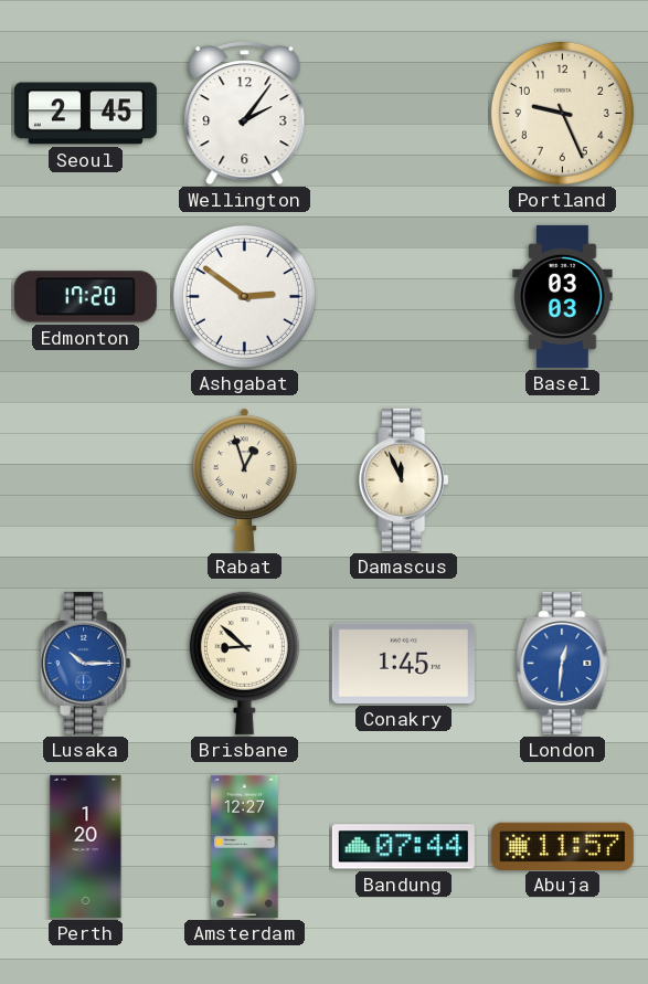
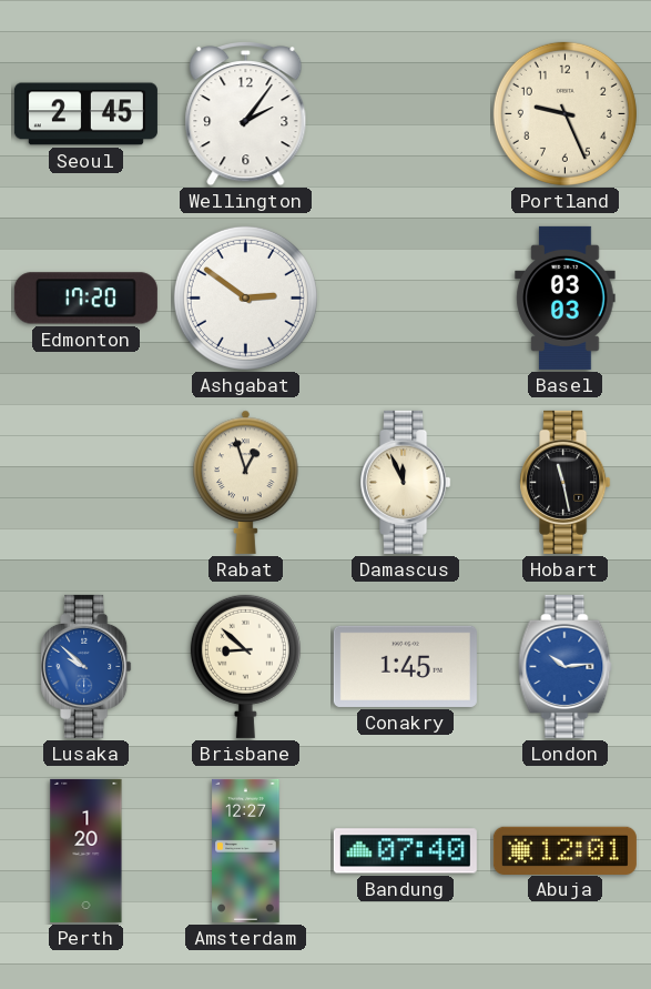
Hobart: none -> 11:28 (566, 482)
Lusaka: 10:15 -> 9:52 (87, 666)
London: 12:31 -> 10:14 (566, 666)
Bandung: 07:44 -> 07:40 (405, 851)
Abuja: 11:57 -> 12:01 (564, 850)
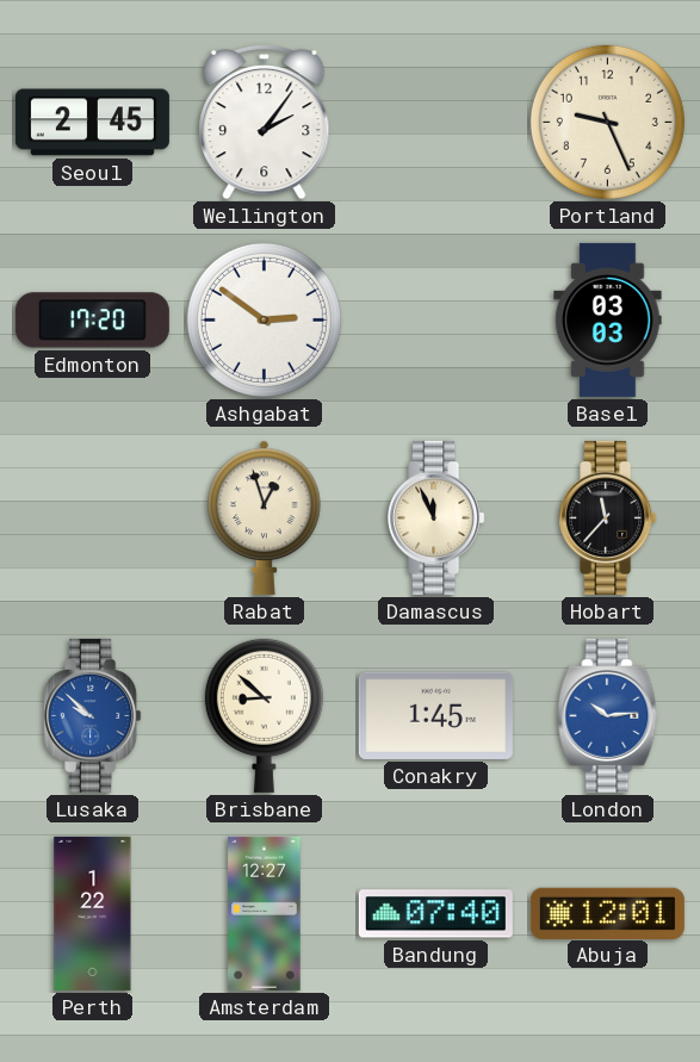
Hobart: 11:28 -> 11:37 (608, 517)
Perth: 1:20 -> 1:22 (93, 913)
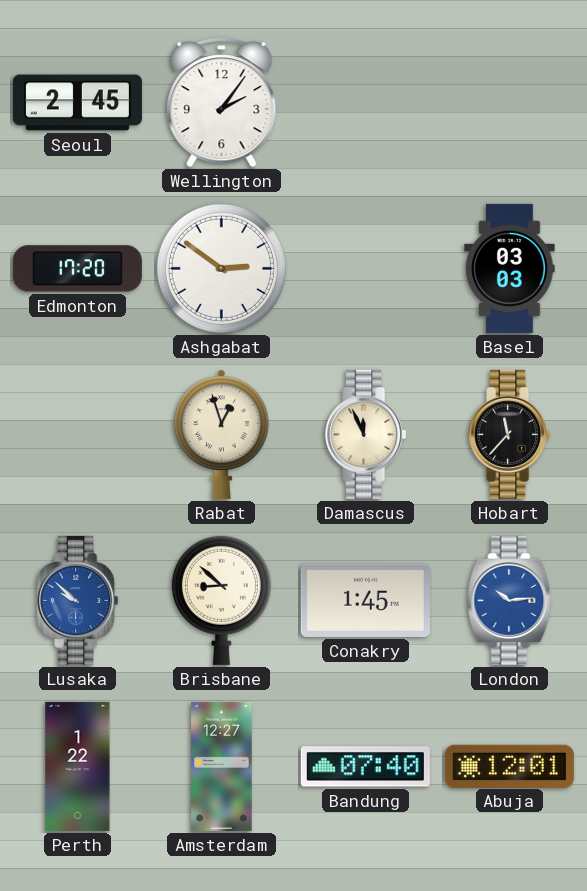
Portland: 9:26 -> none (607, 122)
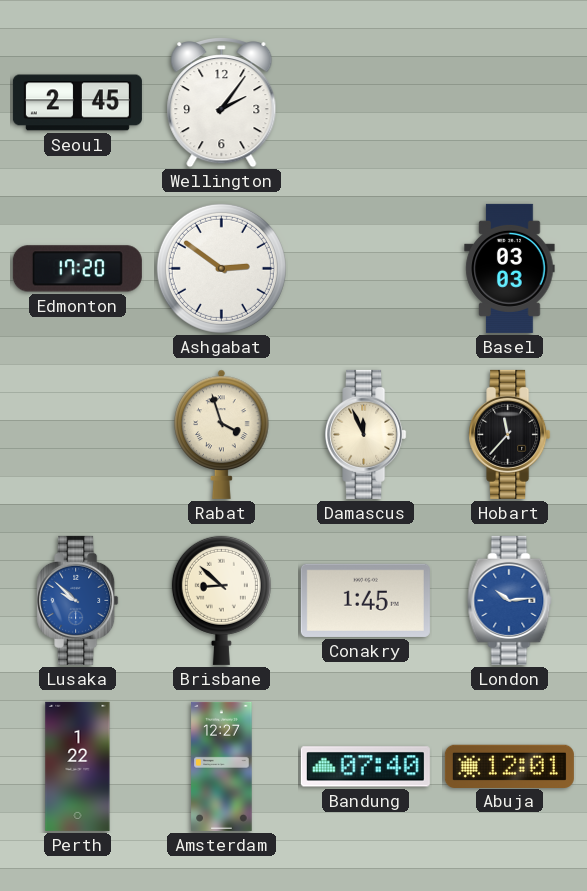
Rabat: 12:57 -> 3:57 (222, 434)
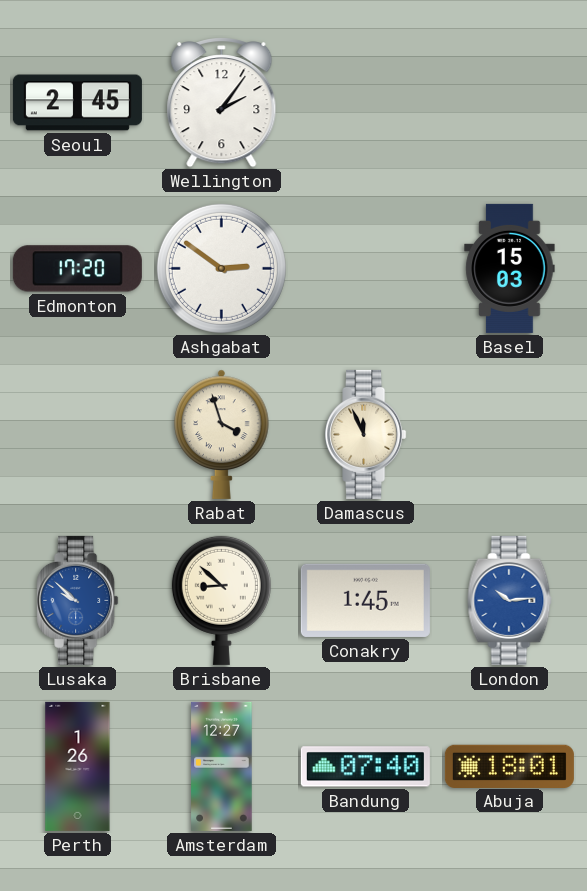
Basel: 03:03 -> 15:03 (510, 268)
Hobart: 11:37 -> none (510, 434)
Perth: 1:22 -> 1:26 (78, 766)
Abuja: 12:01 -> 18:01 (509, 766)
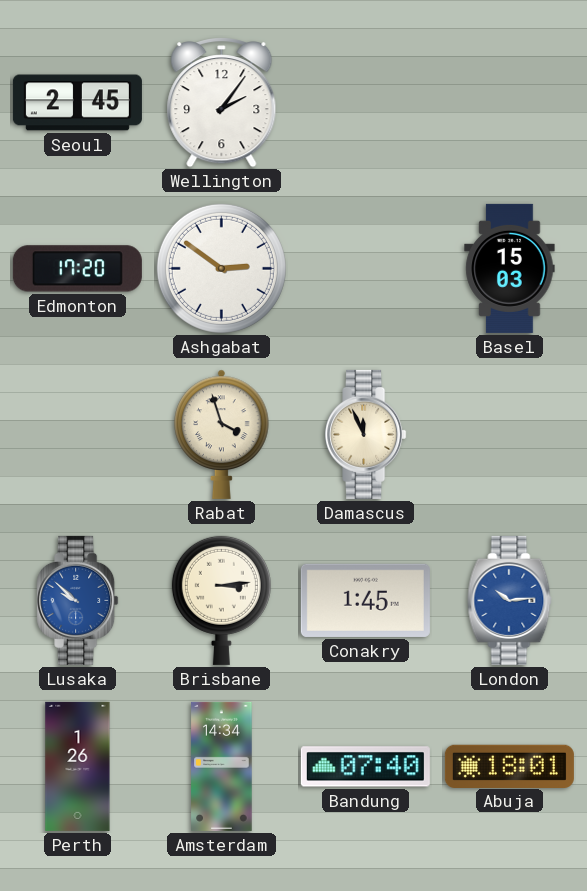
Brisbane: 8:52 -> 3:14 (221, 600)
Amsterdam: 12:27 -> 14:34 (222, 766)
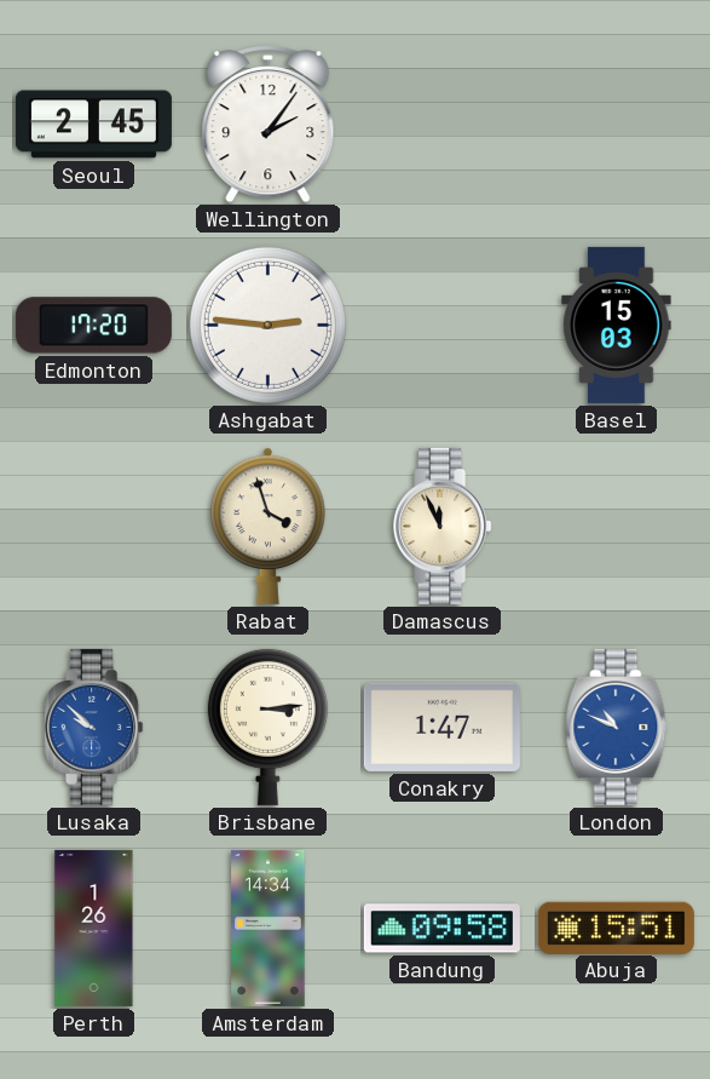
Ashgabat: 2:51 -> 2:46 (267, 325)
Conakry: 1:45 -> 1:47 (441, 727)
London: 10:14 -> 10:49 (617, 727)
Bandung: 07:40 -> 09:58 (441, 929)
Abuja: 18:01 -> 15:51 (616, 928)
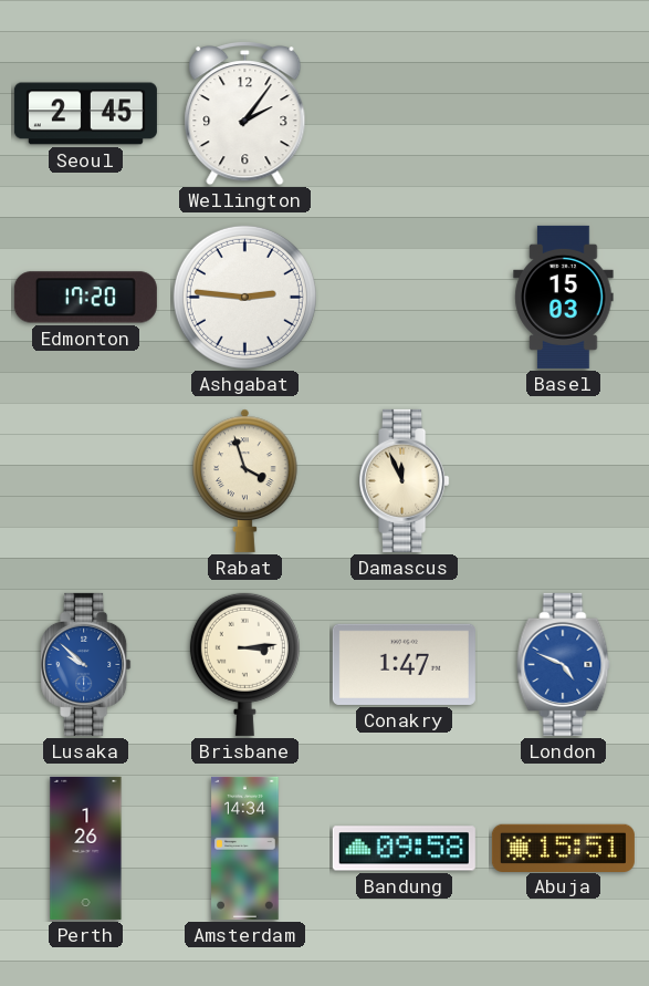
London: 10:49 -> 4:49 (564, 664)
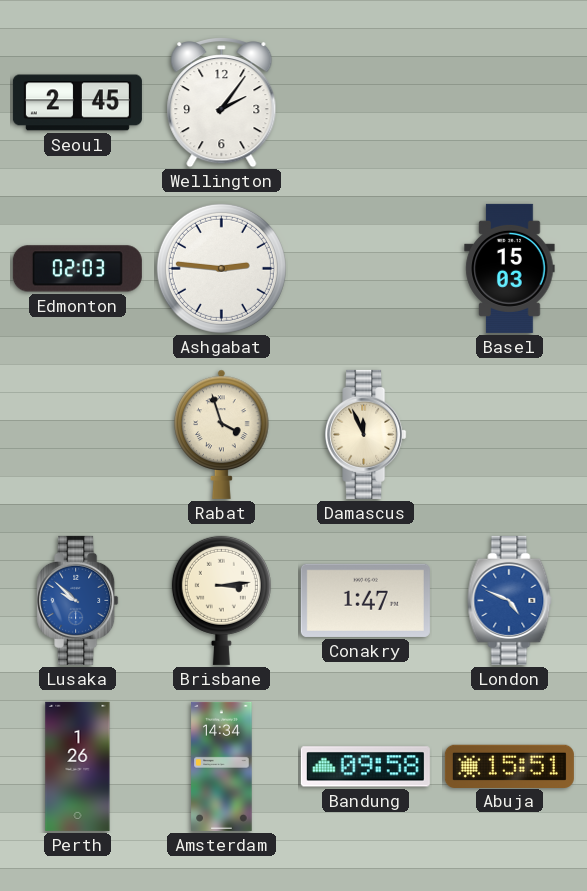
Edmonton: 17:20 -> 02:03 (77, 269)
